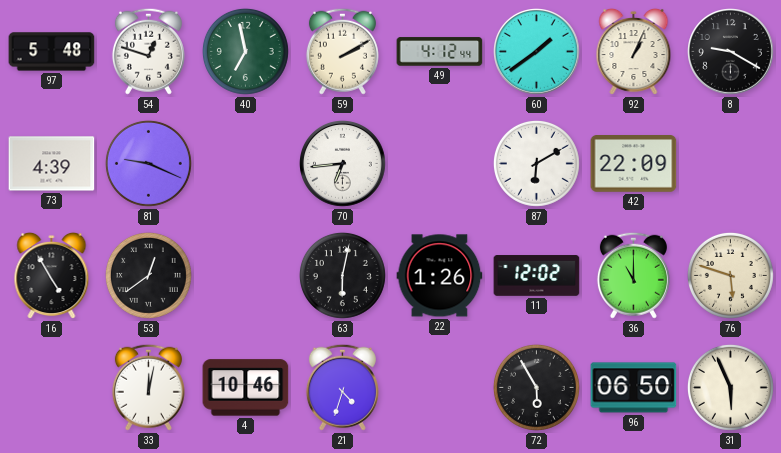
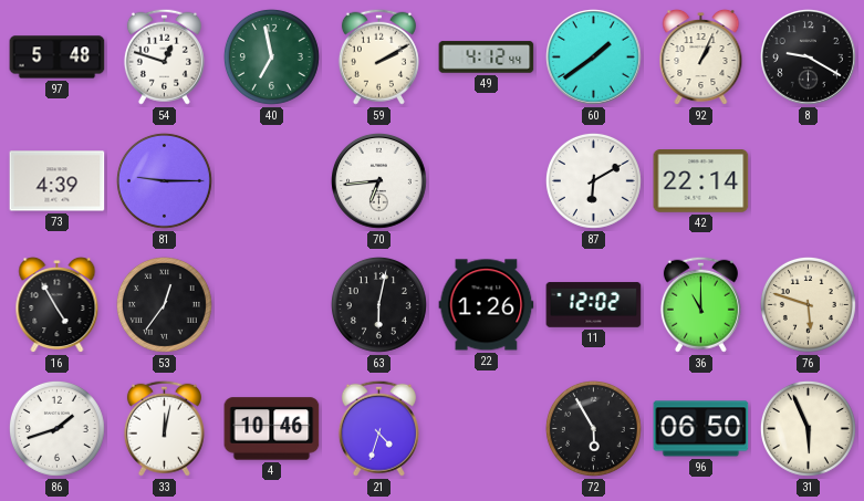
81: 9:19 -> 9:15 (164, 180)
42: 22:09 -> 22:14 (701, 181)
53: 12:39 -> 12:36 (164, 304)
86: none -> 1:42 (56, 428)
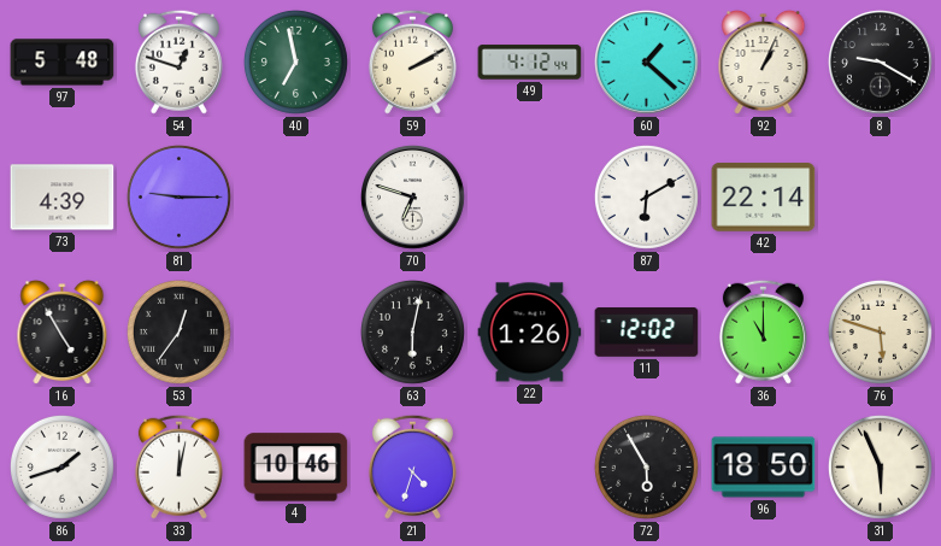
60: 1:39 -> 1:22 (647, 63)
70: 6:44 -> 6:48 (413, 198)
96: 06:50 -> 18:50 (764, 468)
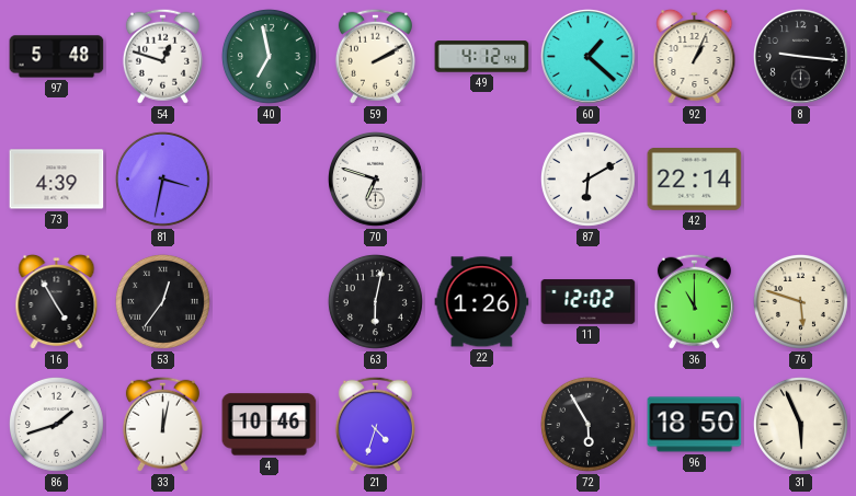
8: 9:20 -> 9:16 (801, 57)
81: 9:15 -> 3:32 (162, 178)
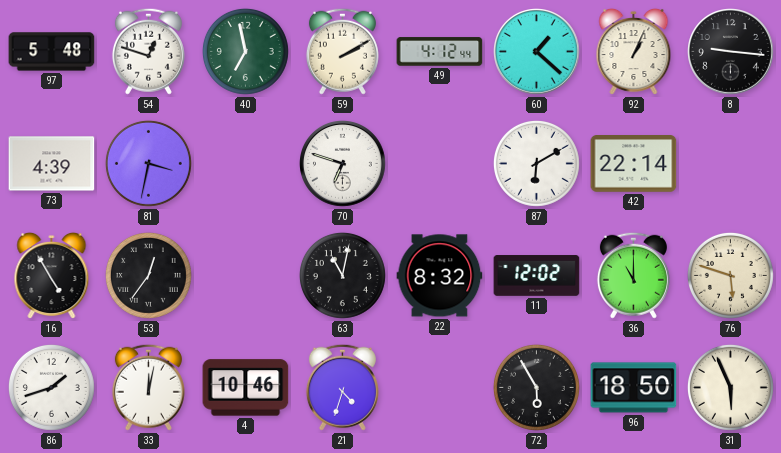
63: 6:02 -> 11:02 (342, 275)
22: 1:26 -> 8:32 (440, 276)
